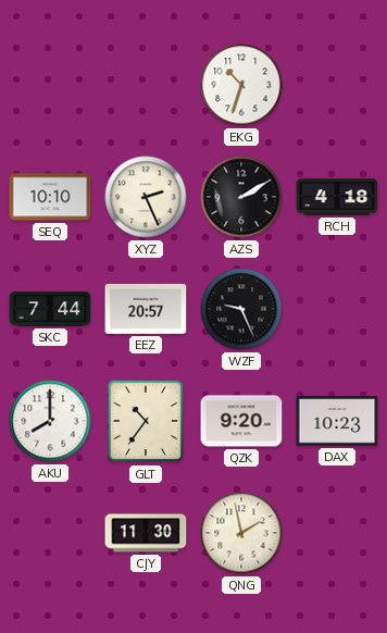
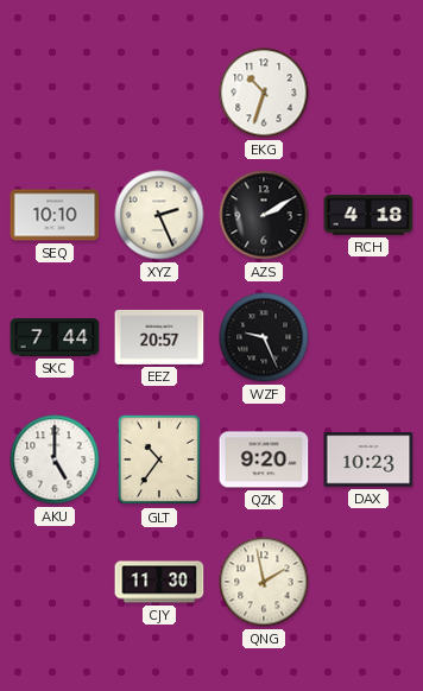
AKU: 8:00 -> 5:00 (55, 459)
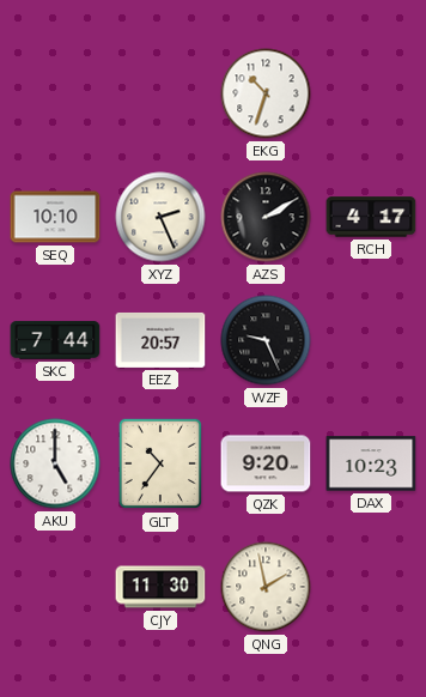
RCH: 4:18 -> 4:17 (371, 217)
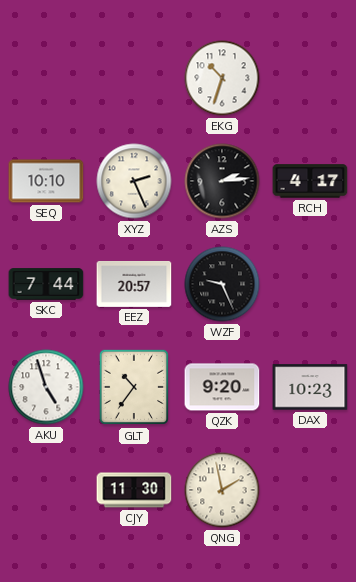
AZS: 2:10 -> 2:14 (222, 181)
AKU: 5:00 -> 4:57 (46, 387)
